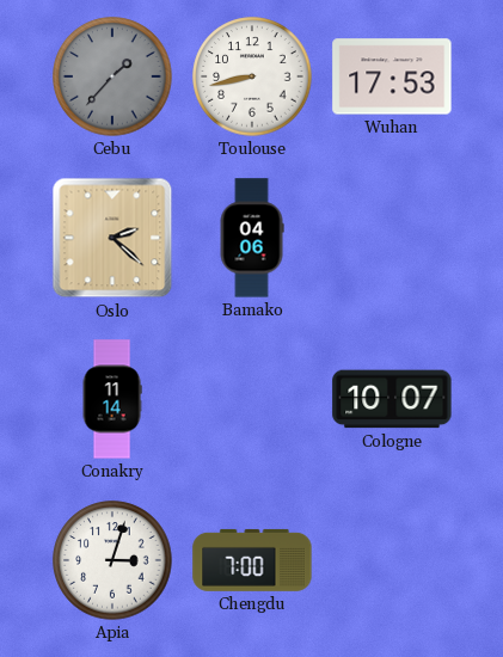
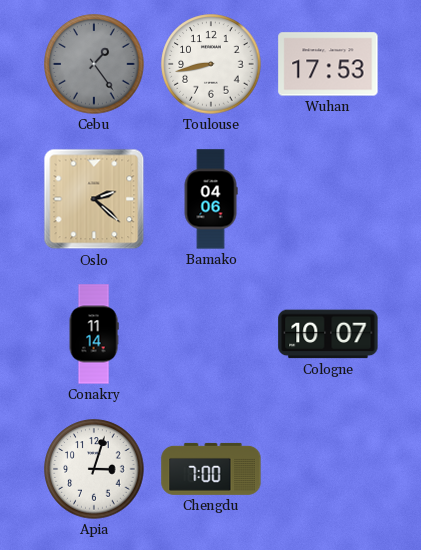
Cebu: 1:37 -> 1:24 (94, 64)
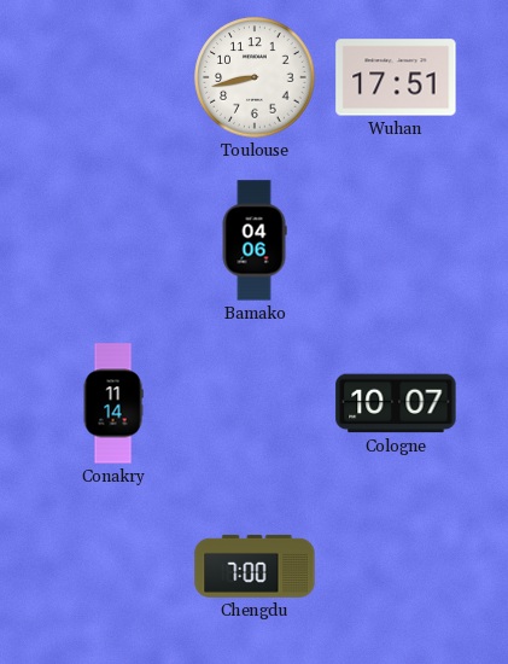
Cebu: 1:24 -> none (94, 64)
Wuhan: 17:53 -> 17:51 (396, 77)
Oslo: 2:22 -> none (94, 199)
Apia: 3:03 -> none (94, 469)
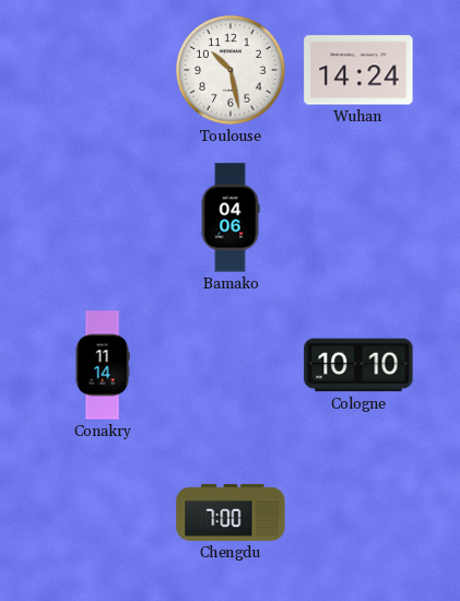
Toulouse: 8:43 -> 10:28 (231, 70)
Wuhan: 17:51 -> 14:24 (358, 70)
Cologne: 10:07 -> 10:10 (358, 365)
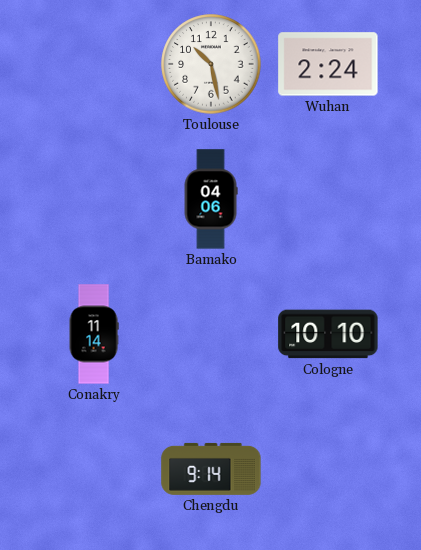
Wuhan: 14:24 -> 2:24 (328, 64)
Chengdu: 7:00 -> 9:14 (211, 469)
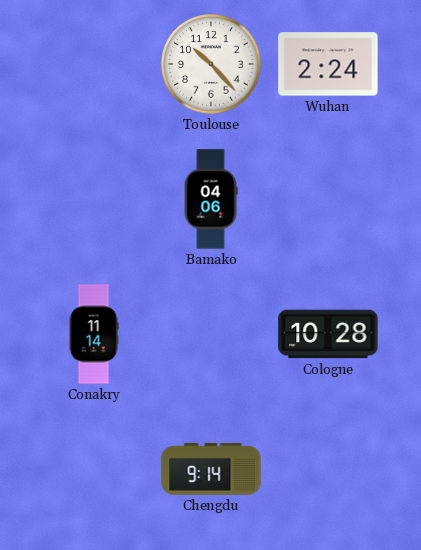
Toulouse: 10:28 -> 10:23 (211, 64)
Cologne: 10:10 -> 10:28 (328, 334)
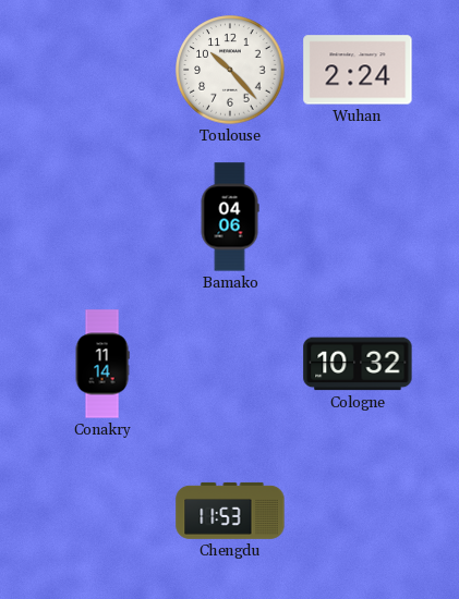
Cologne: 10:28 -> 10:32 (358, 364)
Chengdu: 9:14 -> 11:53 (230, 511)
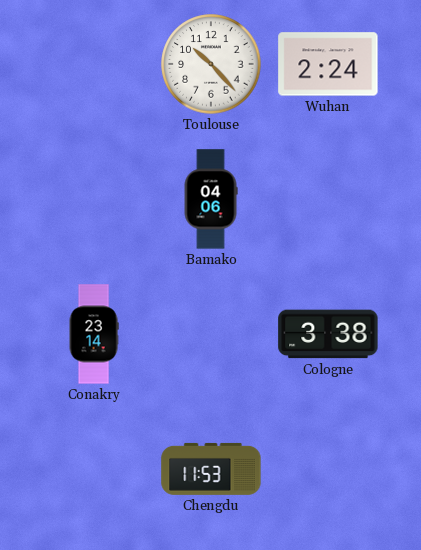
Conakry: 11:14 -> 23:14 (94, 334)
Cologne: 10:32 -> 3:38 (328, 334)
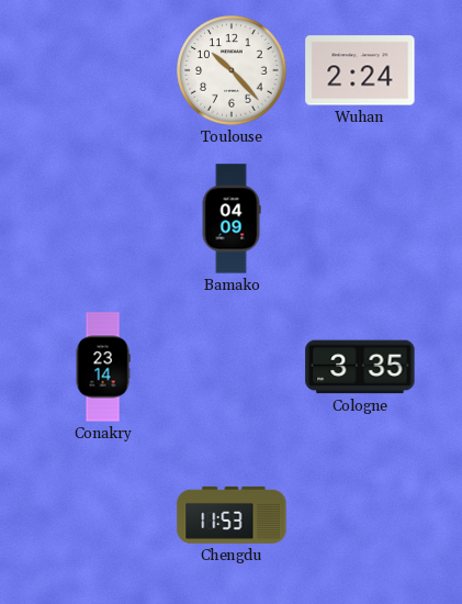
Bamako: 04:06 -> 04:09 (232, 219)
Cologne: 3:38 -> 3:35 (360, 367)
